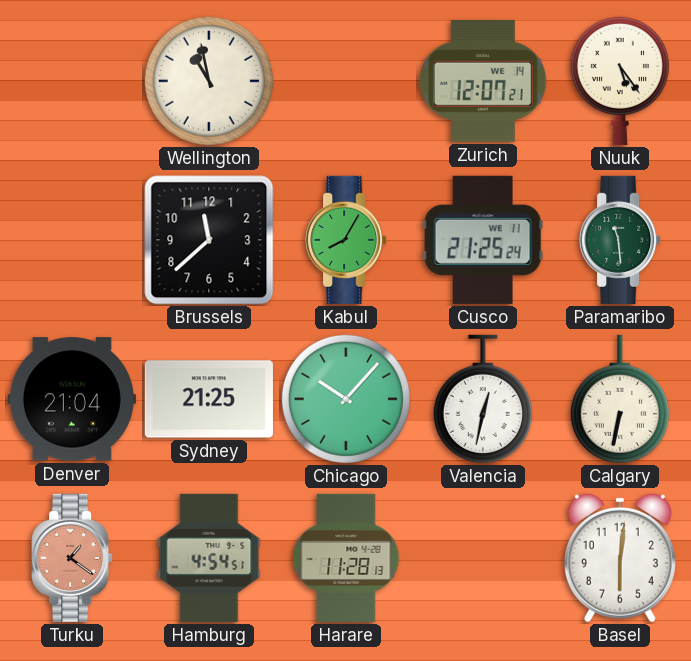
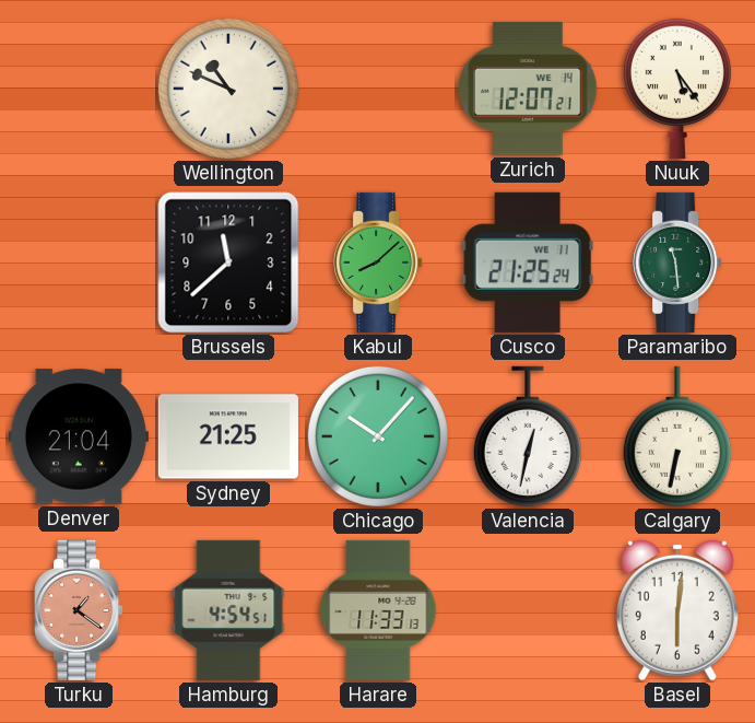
Wellington: 10:58 -> 10:49 (228, 89)
Kabul: 8:05 -> 8:08 (378, 263)
Harare: 11:28 -> 11:33 (378, 610)
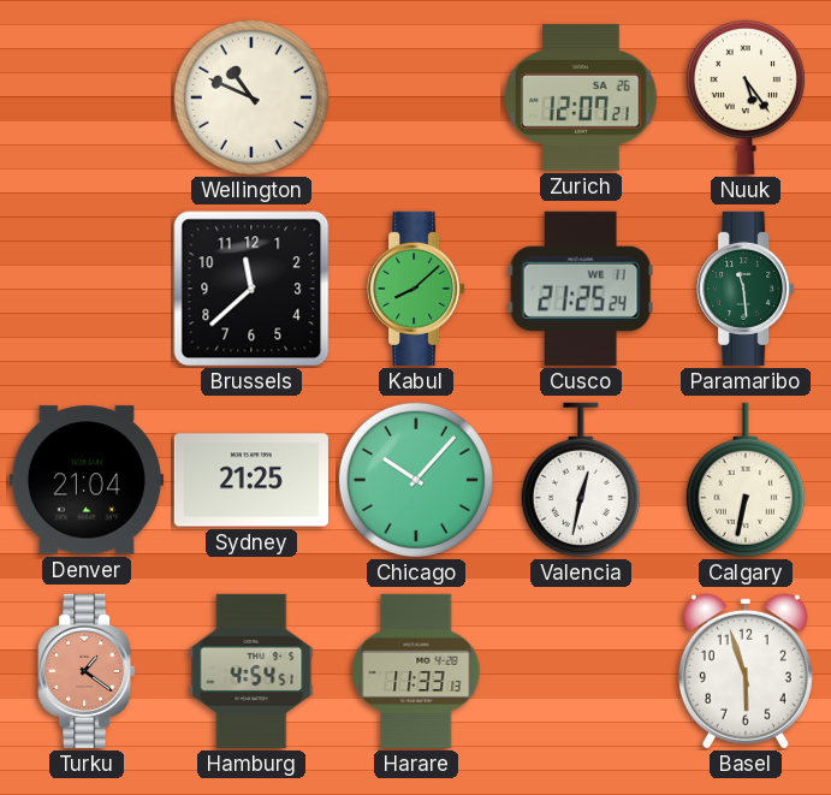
Zurich date: WE 14 -> SA 26 (581, 97)
Basel: 6:01 -> 5:57 (746, 671)
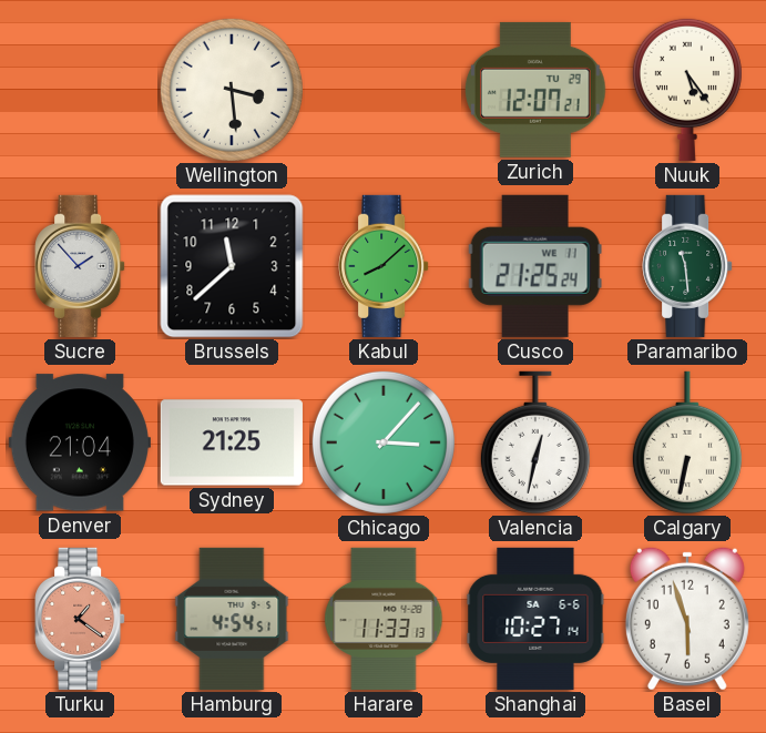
Wellington: 10:49 -> 3:29 (232, 90)
Zurich date: SA 26 -> TU 29 (535, 90)
Sucre: none -> 1:53 (80, 266)
Chicago: 10:07 -> 3:07 (384, 442)
Shanghai: none -> 10:27 (535, 619)
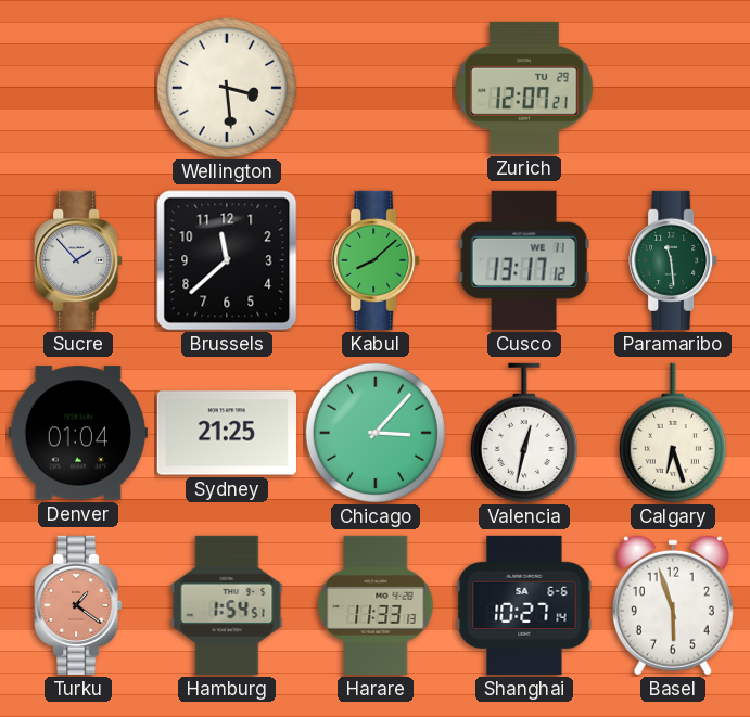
Nuuk: 5:24 -> none (687, 89)
Cusco: 21:25 -> 13:17 (524, 260)
Denver: 21:04 -> 01:04 (78, 433)
Calgary: 6:32 -> 6:27 (673, 433)
Hamburg: 4:54 -> 1:54 (227, 605)
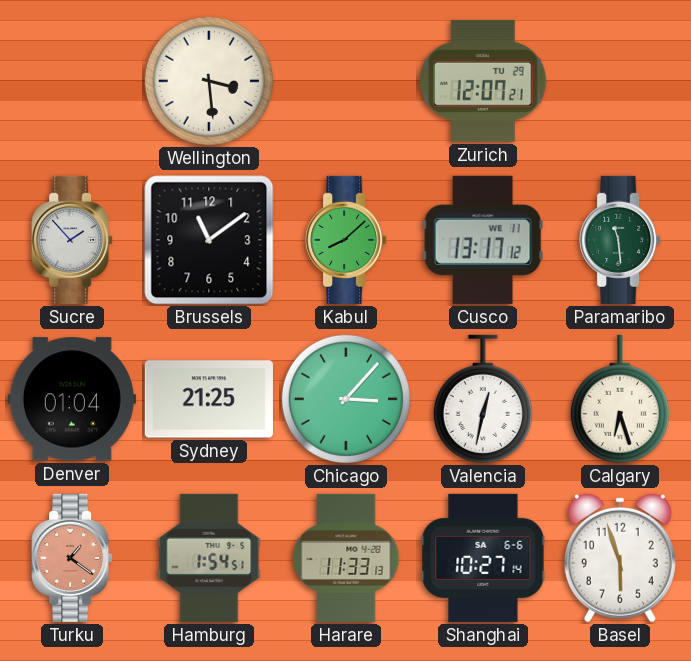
Brussels: 11:38 -> 11:09 (209, 240)
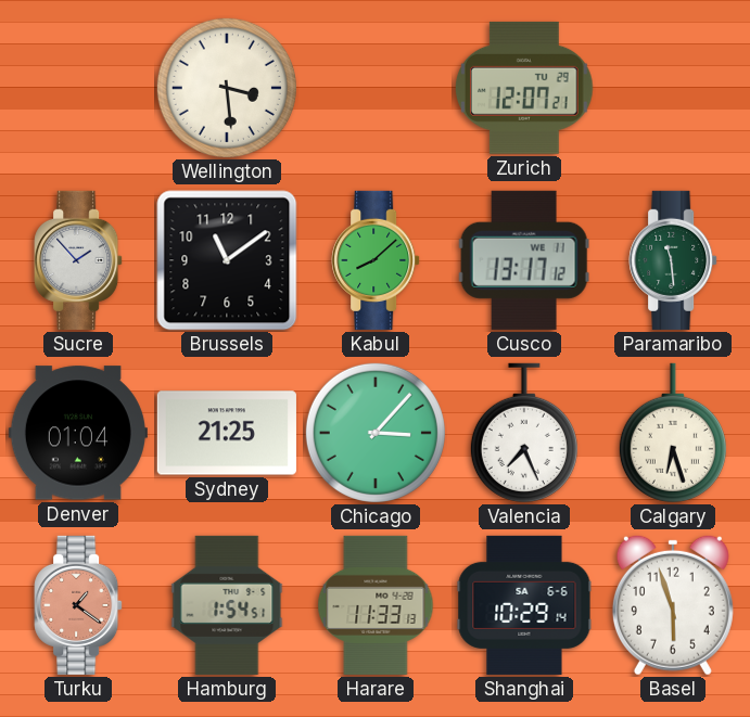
Valencia: 12:32 -> 7:26 (524, 433)
Shanghai: 10:27 -> 10:29 (524, 605)
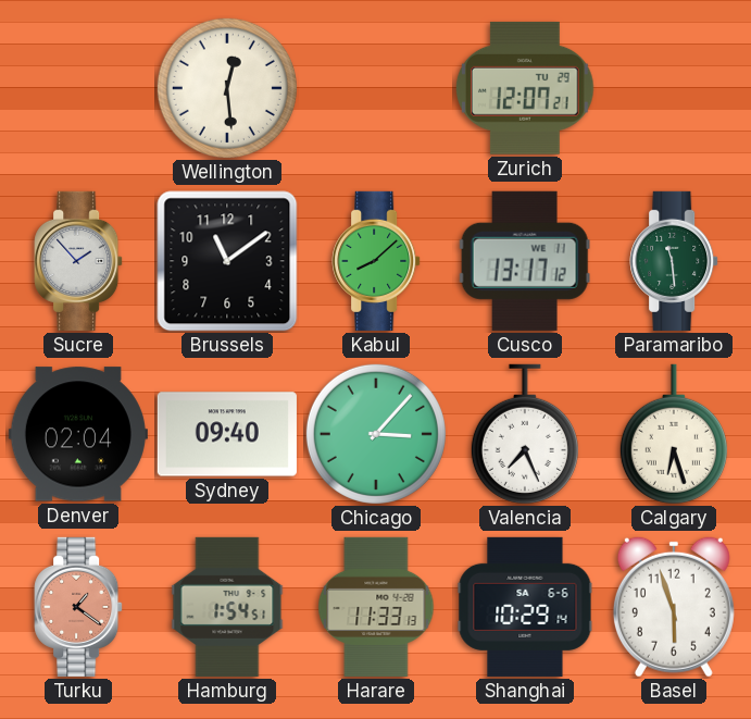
Wellington: 3:29 -> 12:29 (227, 88)
Denver: 01:04 -> 02:04 (78, 434)
Sydney: 21:25 -> 09:40 (227, 434)
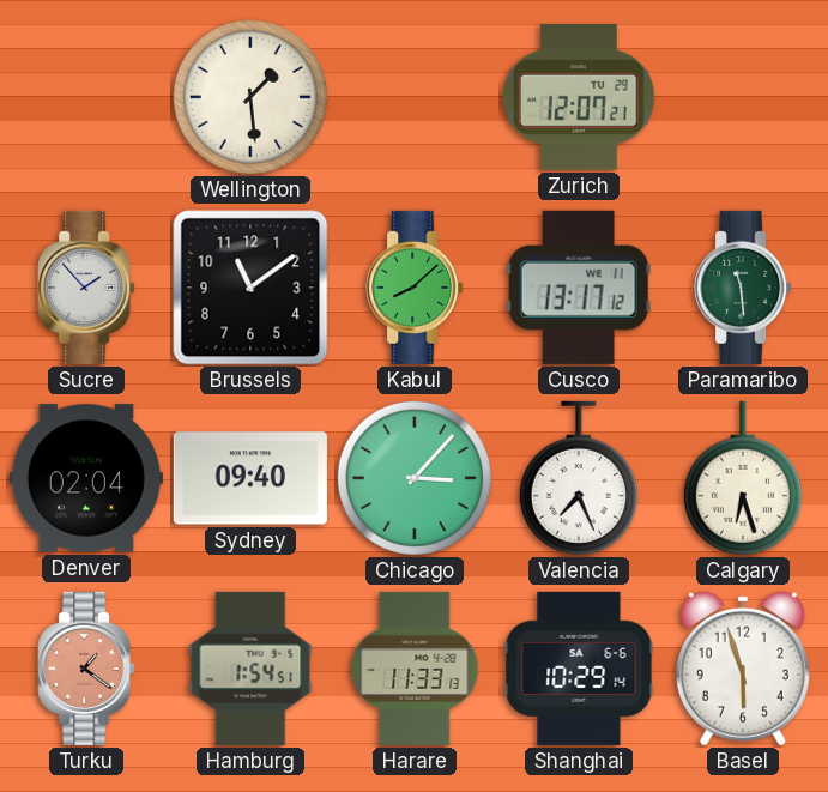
Wellington: 12:29 -> 1:29 (250, 97)
